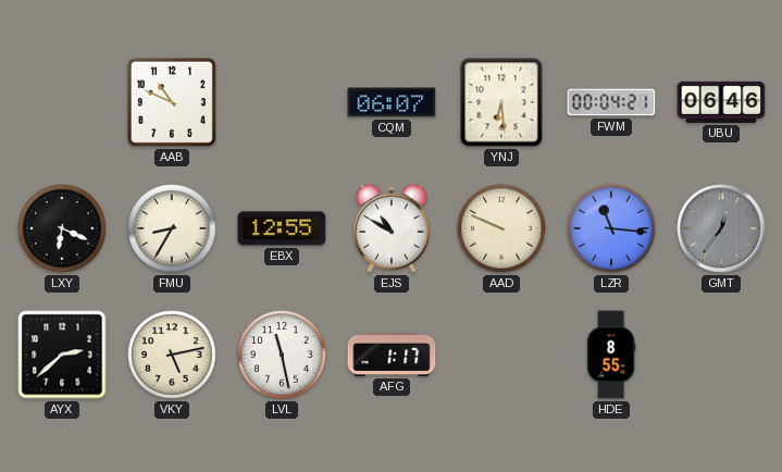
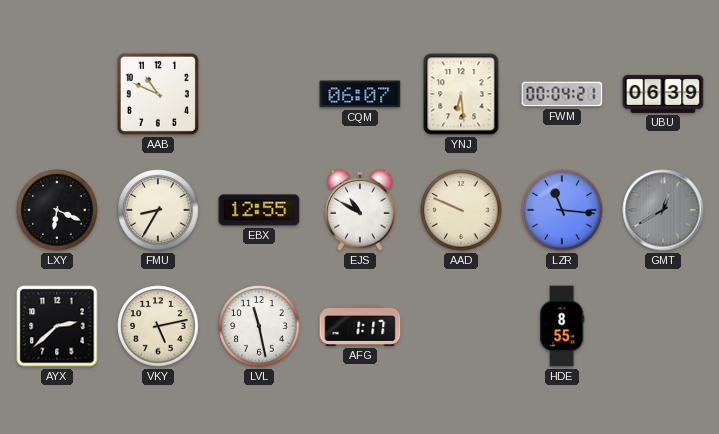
UBU: 06:46 -> 06:39 (663, 94)
GMT: 12:36 -> 12:40 (663, 210)
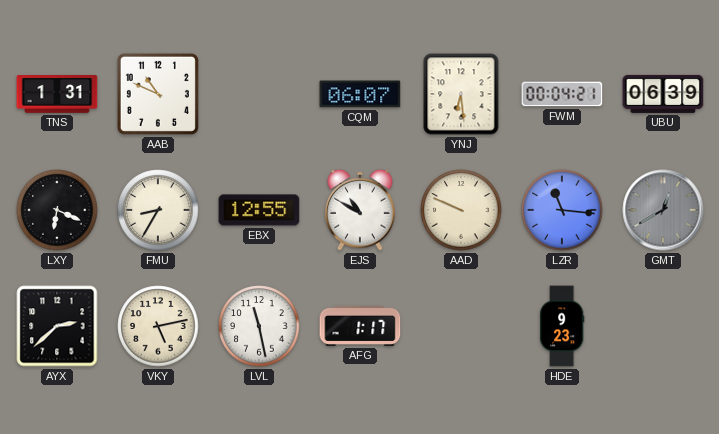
TNS: none -> 1:31 (57, 95)
HDE: 8:55 -> 9:23 (562, 326)
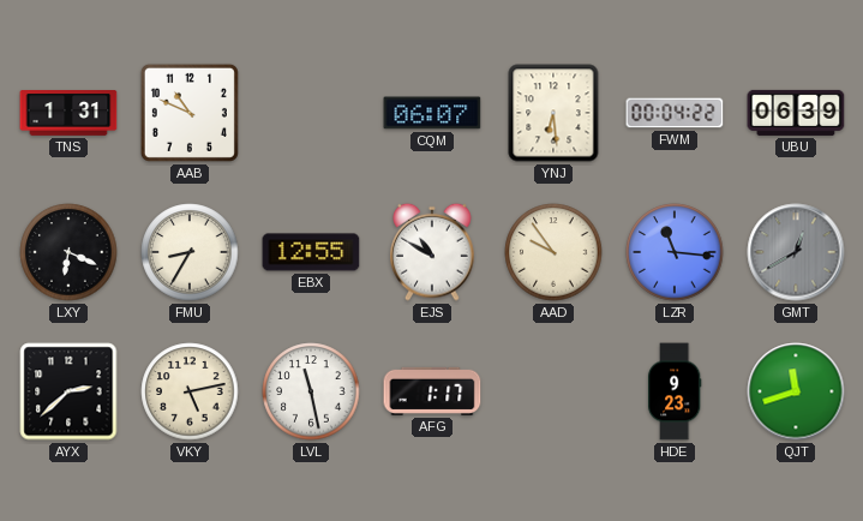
FWM: 00:04:21 -> 00:04:22 (675, 113)
AAD: 9:49 -> 9:54 (553, 252)
QJT: none -> 11:42 (796, 391)
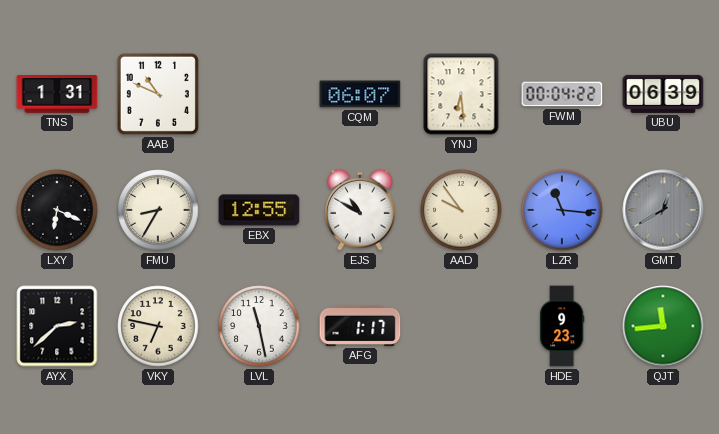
VKY: 5:13 -> 6:47 (158, 326)
QJT: 11:42 -> 11:44 (663, 326)
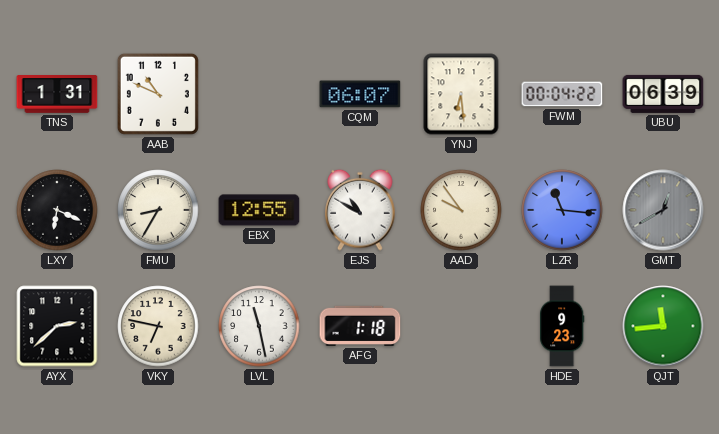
AFG: 1:17 -> 1:18 (360, 326)
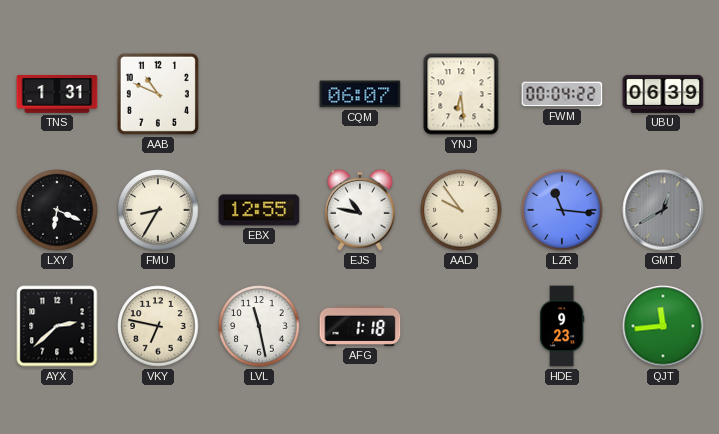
EJS: 10:50 -> 10:47 (360, 210)
